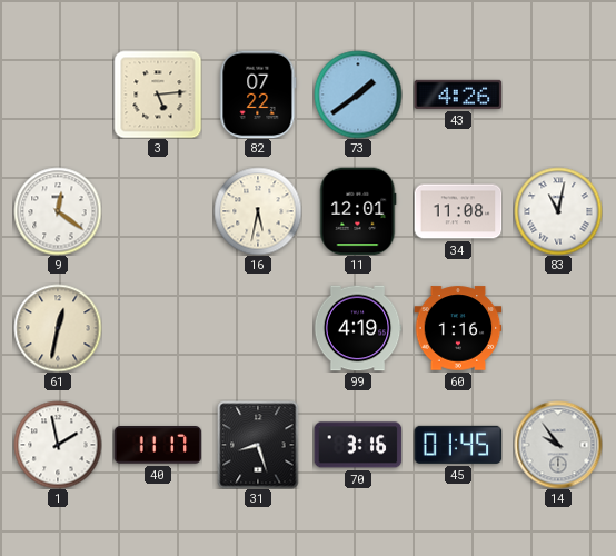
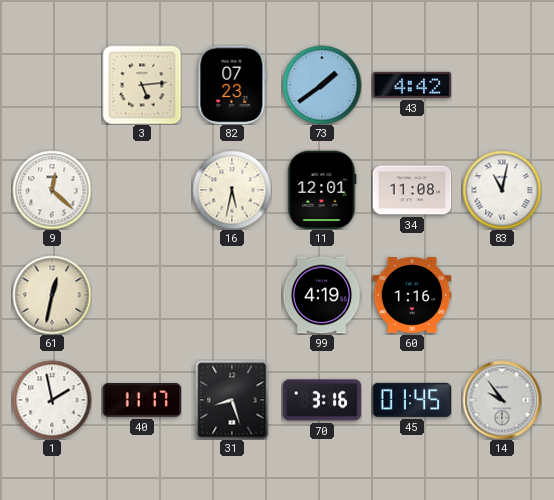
82: 07:22 -> 07:23 (232, 85)
43: 4:26 -> 4:42 (412, 85)
9: 12:21 -> 12:22 (52, 190)
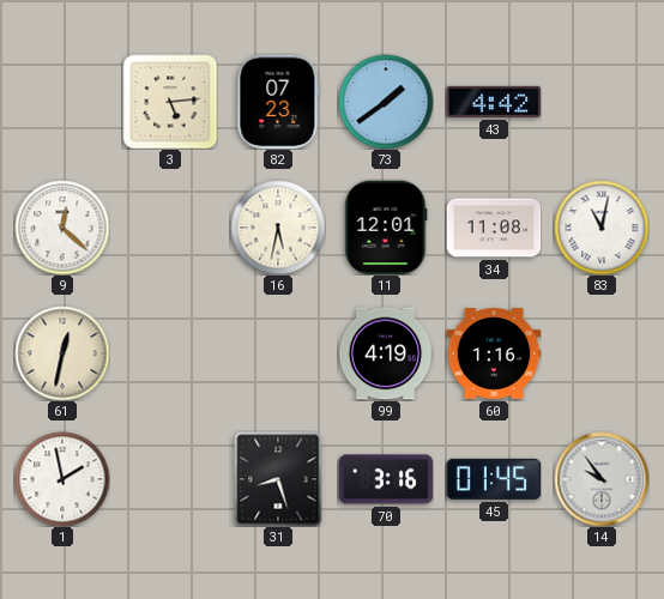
40: 11:17 -> none (142, 401)
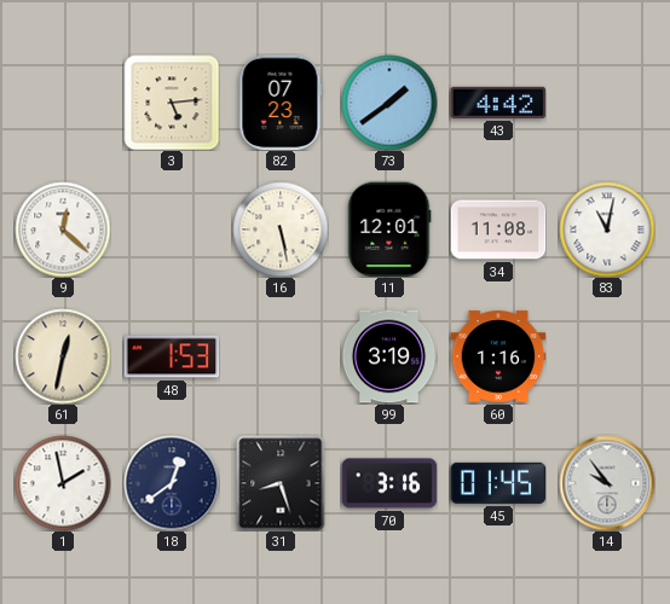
16: 5:32 -> 5:28 (281, 230)
48: none -> 1:53 (172, 356)
99: 4:19 -> 3:19 (389, 356)
18: none -> 12:39 (172, 483)
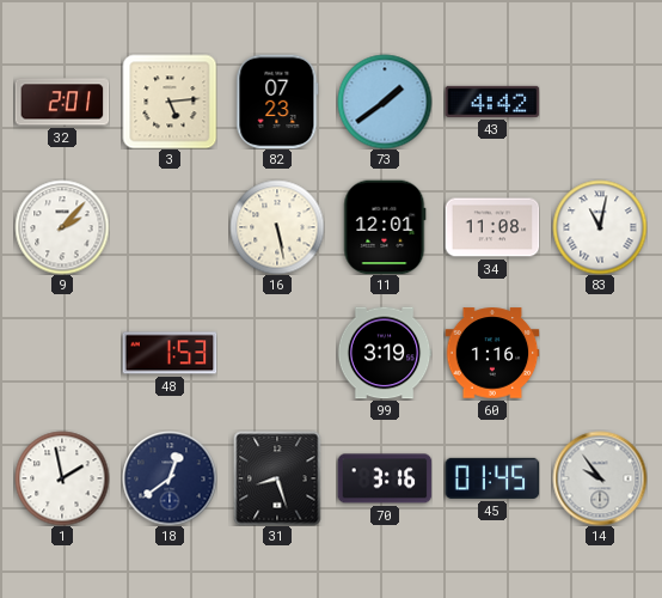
32: none -> 2:01 (62, 102)
9: 12:22 -> 2:07 (62, 227)
61: 12:32 -> none (63, 356)
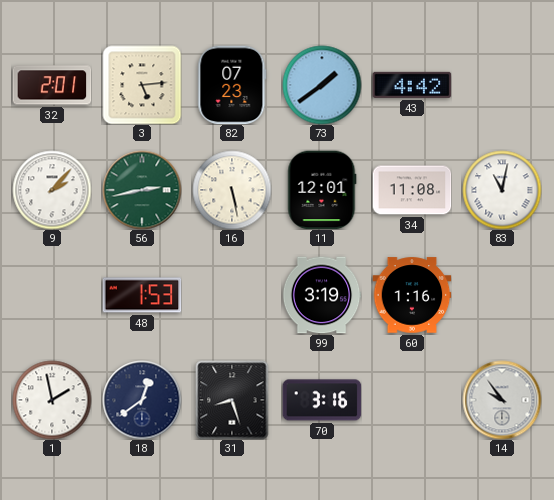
56: none -> 2:43 (142, 190)
45: 01:45 -> none (492, 478)
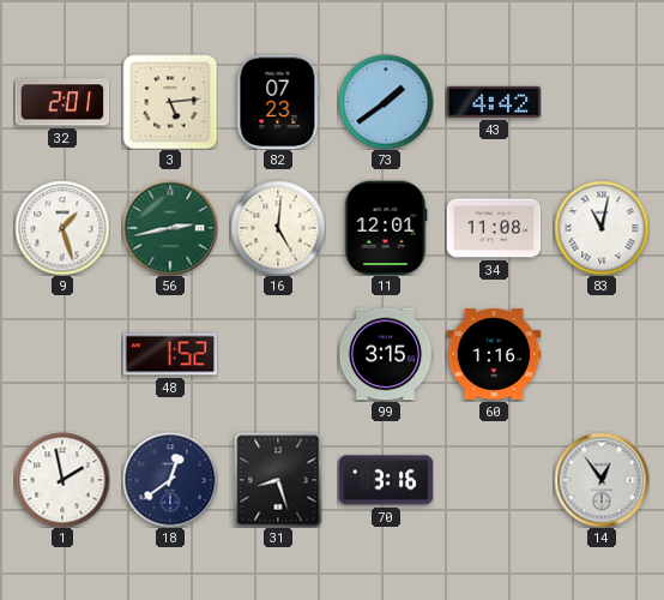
9: 2:07 -> 1:27 (62, 228)
16: 5:28 -> 5:01 (278, 228)
48: 1:53 -> 1:52 (170, 354)
99: 3:19 -> 3:15 (386, 354)
14: 9:54 -> 12:54 (602, 480)
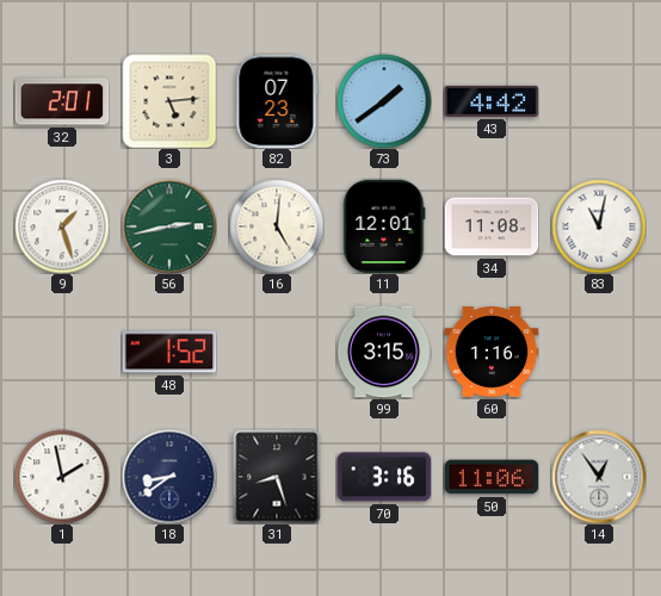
18: 12:39 -> 8:39 (169, 477)
50: none -> 11:06 (492, 477)
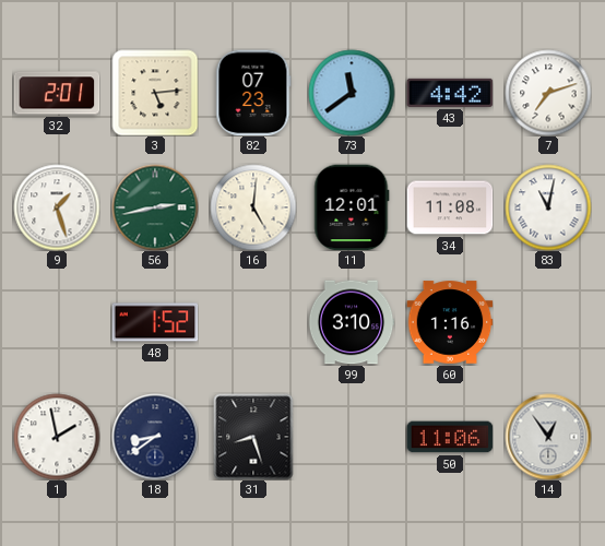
73: 1:39 -> 11:39 (352, 93)
7: none -> 7:12 (548, 93)
99: 3:15 -> 3:10 (352, 322)
70: 3:16 -> none (384, 477)
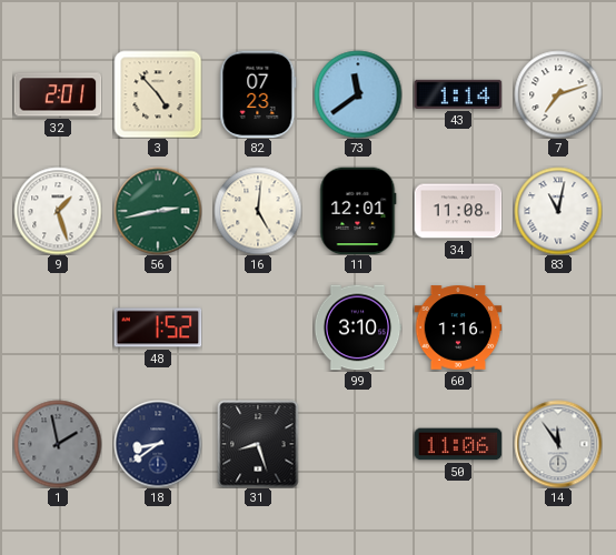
3: 5:14 -> 4:53 (158, 94)
43: 4:42 -> 1:14 (458, 94)
1 dial: white -> grey (58, 444)
14: 12:54 -> 11:54 (558, 444)
